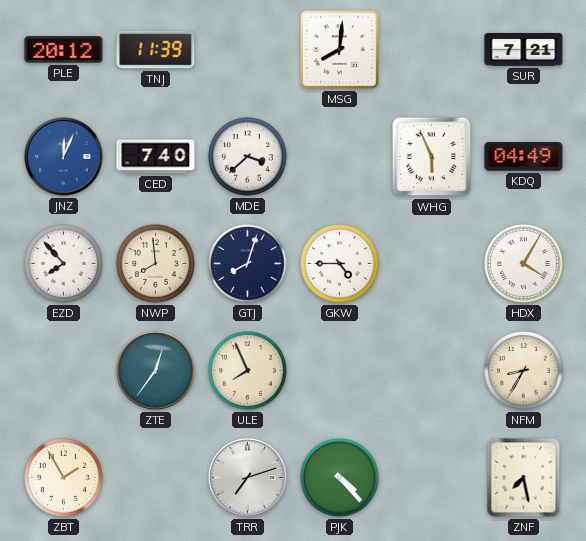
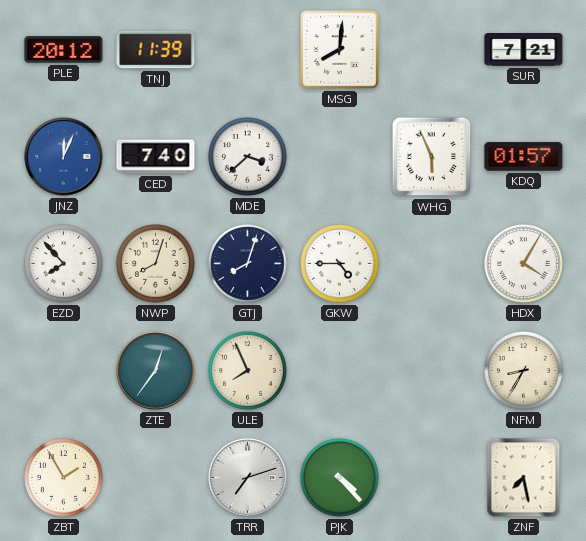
KDQ: 04:49 -> 01:57 (524, 157)
NWP: 7:59 -> 8:03 (156, 264)
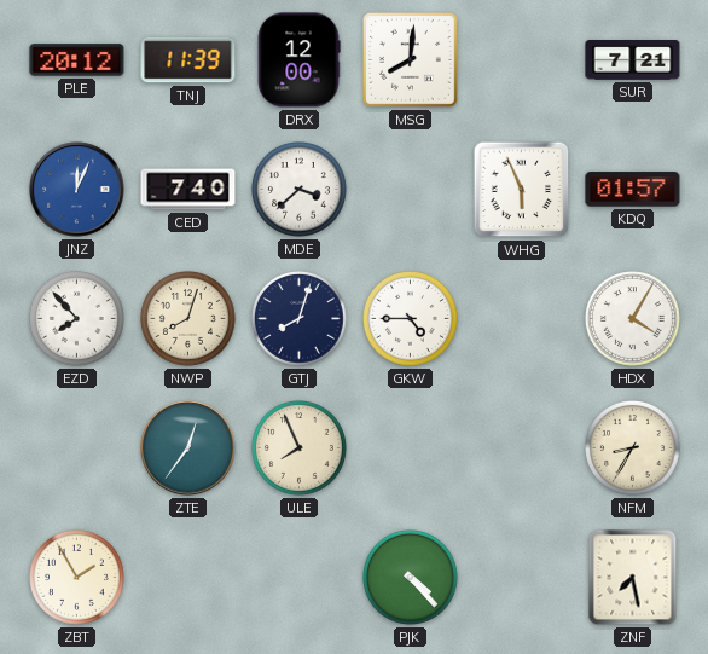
DRX: none -> 12:00 (298, 60)
TRR: 7:12 -> none (248, 478)
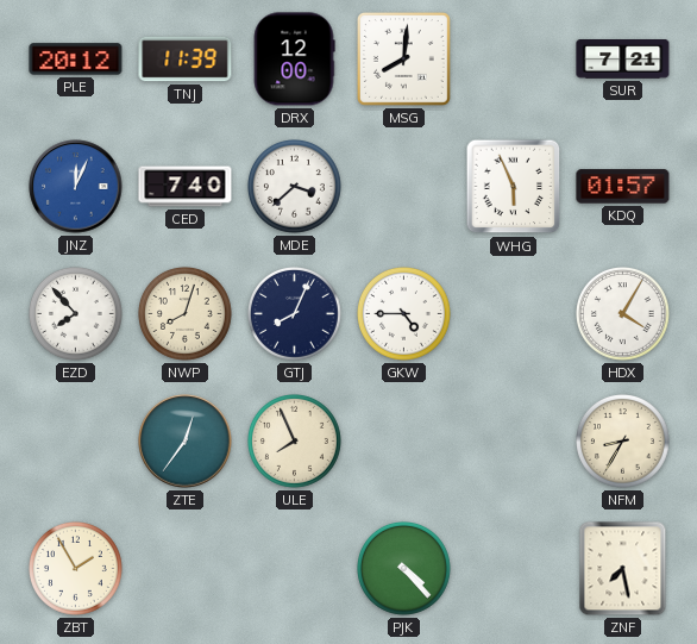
GTJ: 8:03 -> 8:04 (295, 314)
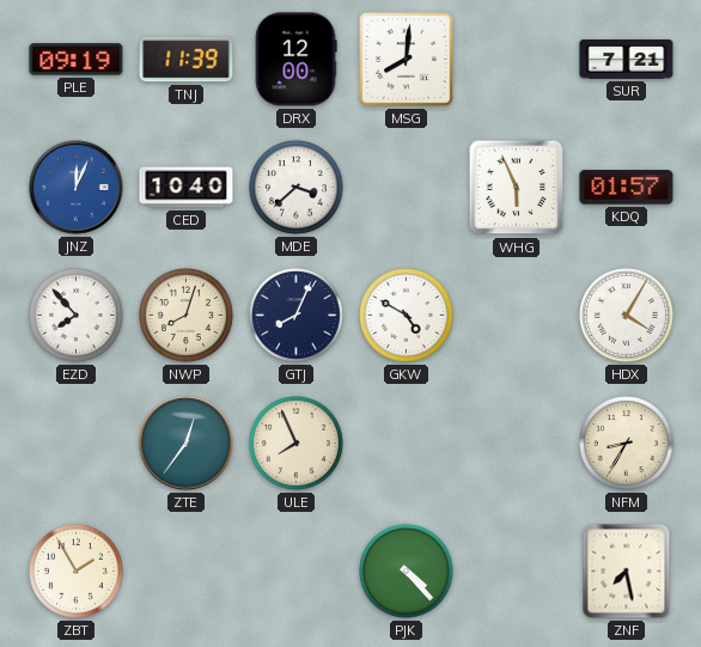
PLE: 20:12 -> 09:19 (77, 60)
CED: 7:40 -> 10:40 (187, 188)
GKW: 4:45 -> 4:50 (407, 316)
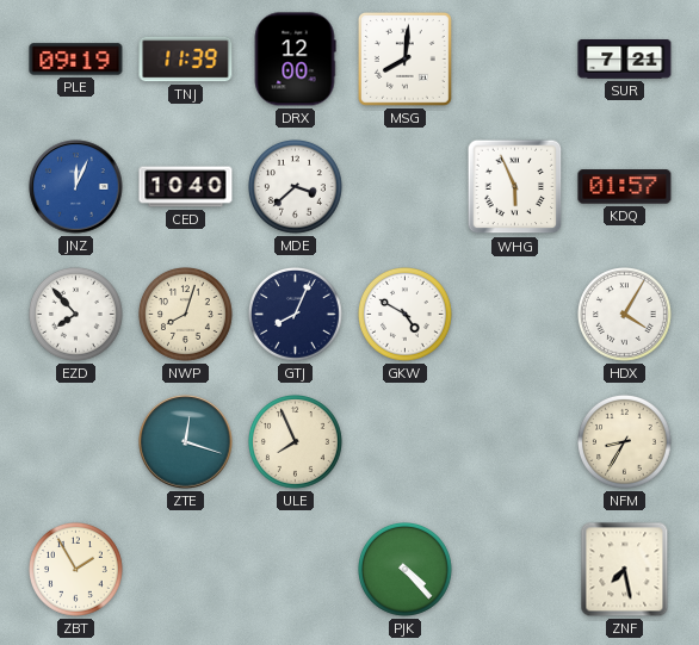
ZTE: 12:36 -> 12:18 (186, 442)
